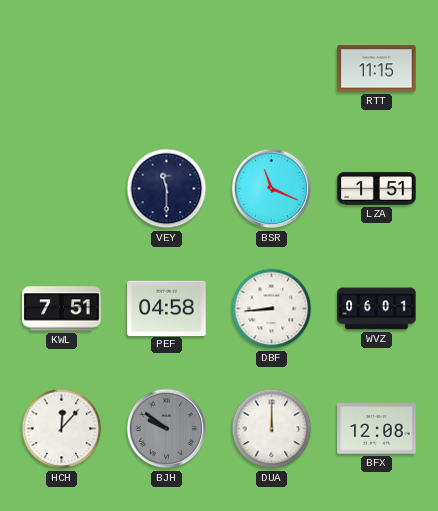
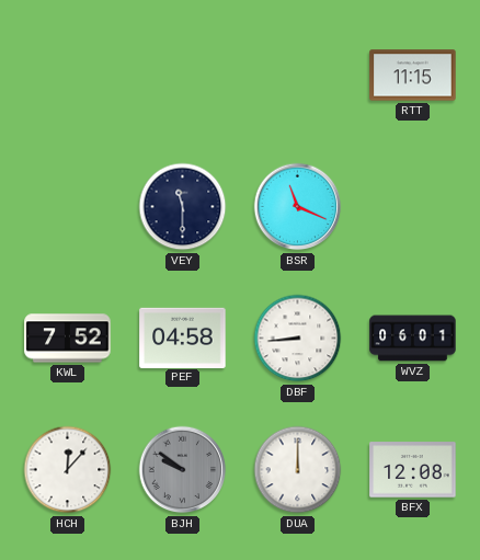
LZA: 1:51 -> none (377, 189)
KWL: 7:51 -> 7:52 (68, 339)
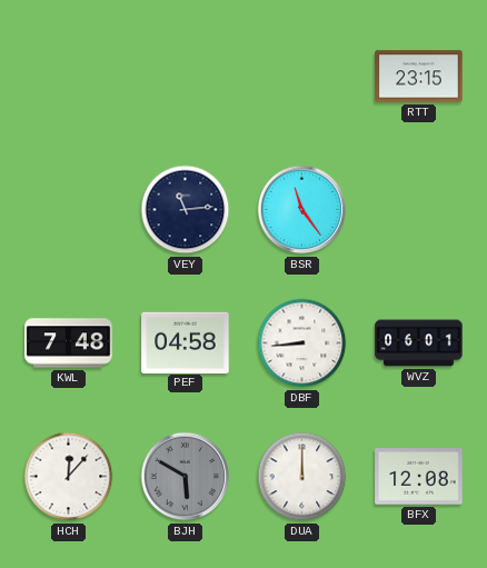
RTT: 11:15 -> 23:15 (419, 77)
VEY: 11:30 -> 11:14 (186, 210)
BSR: 11:19 -> 11:24 (302, 210)
KWL: 7:52 -> 7:48 (69, 343)
BJH: 9:51 -> 5:50 (186, 477)
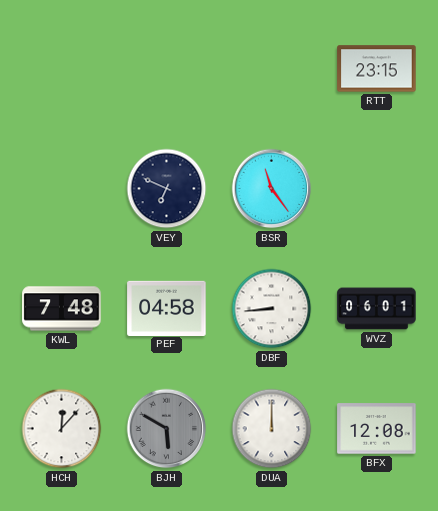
VEY: 11:14 -> 6:49 (167, 189)
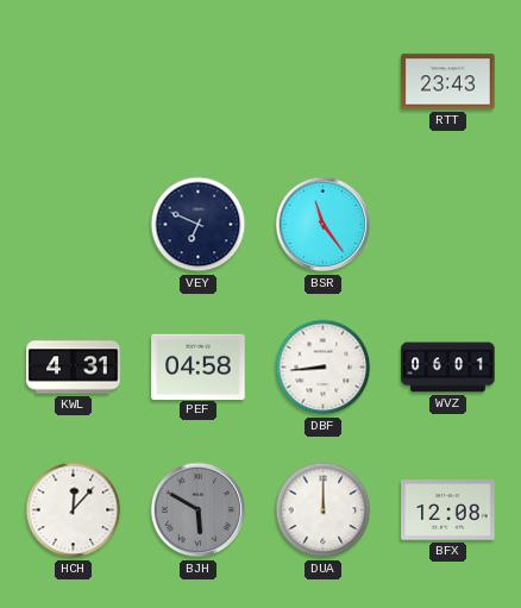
RTT: 23:15 -> 23:43 (448, 82)
KWL: 7:48 -> 4:31 (74, 368)
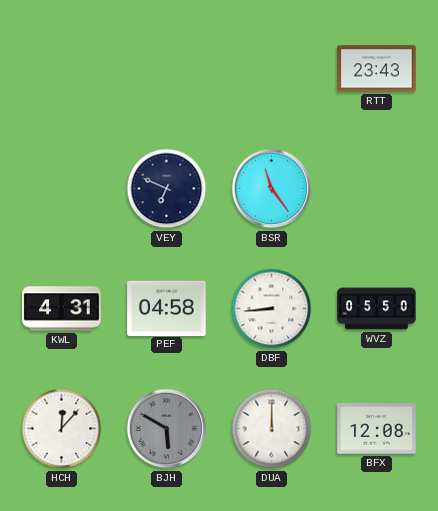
WVZ: 06:01 -> 05:50 (377, 309)
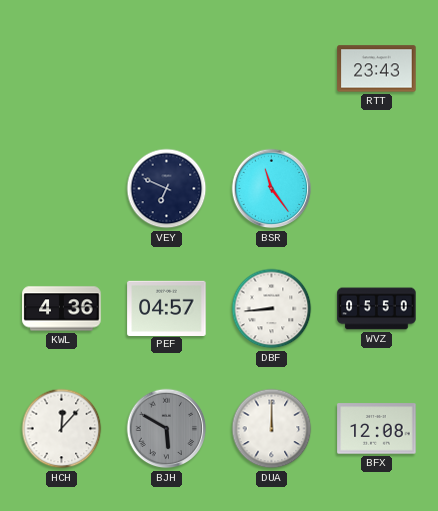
KWL: 4:31 -> 4:36 (62, 309)
PEF: 04:58 -> 04:57 (167, 308)
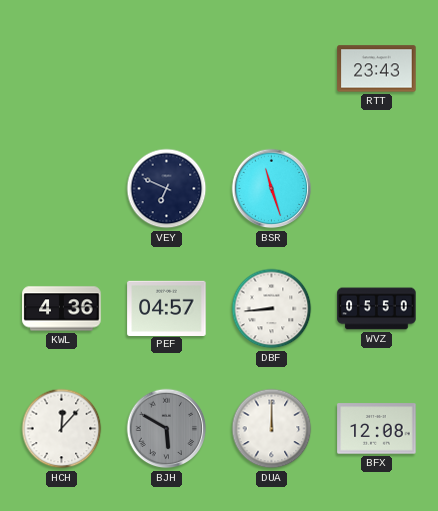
BSR: 11:24 -> 11:27 (272, 189)
